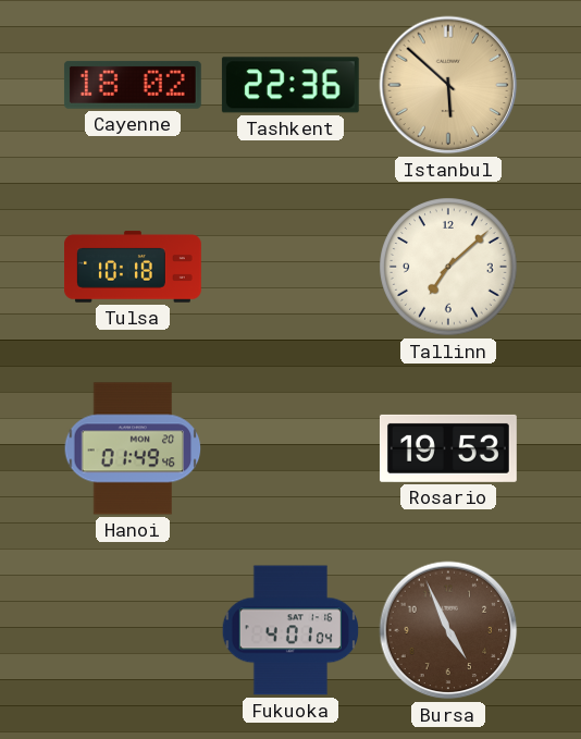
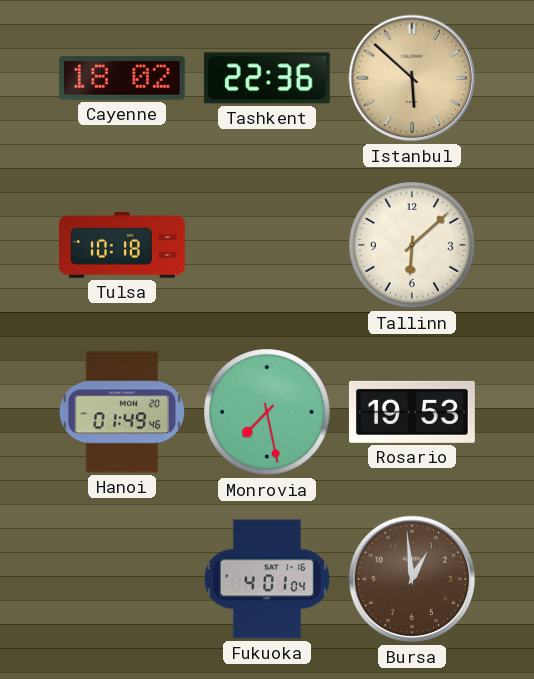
Tallinn: 7:08 -> 6:08 (412, 245)
Monrovia: none -> 7:28 (267, 412)
Bursa: 4:56 -> 12:59 (412, 579)
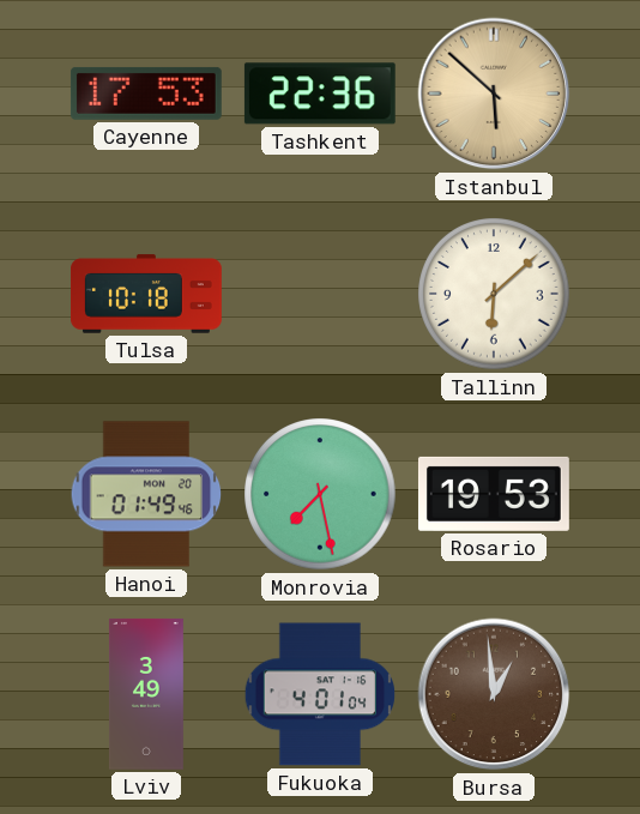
Cayenne: 18:02 -> 17:53 (146, 94)
Lviv: none -> 3:49 (146, 694)
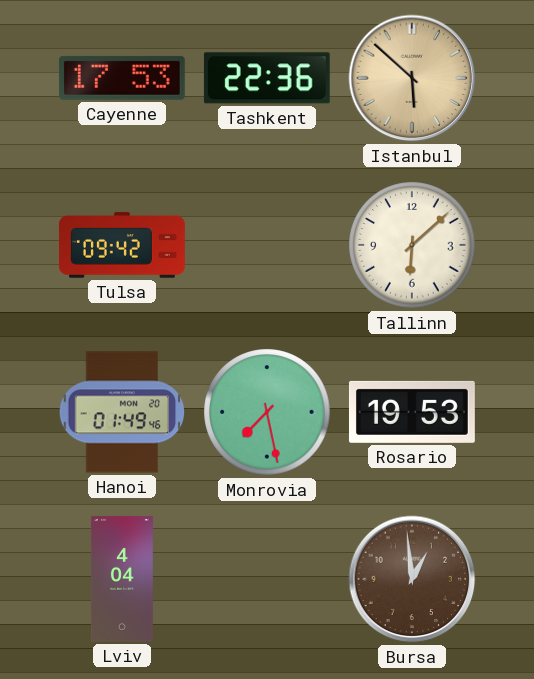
Tulsa: 10:18 -> 09:42 (123, 245)
Lviv: 3:49 -> 4:04 (122, 579)
Fukuoka: 4:01 -> none (320, 694)
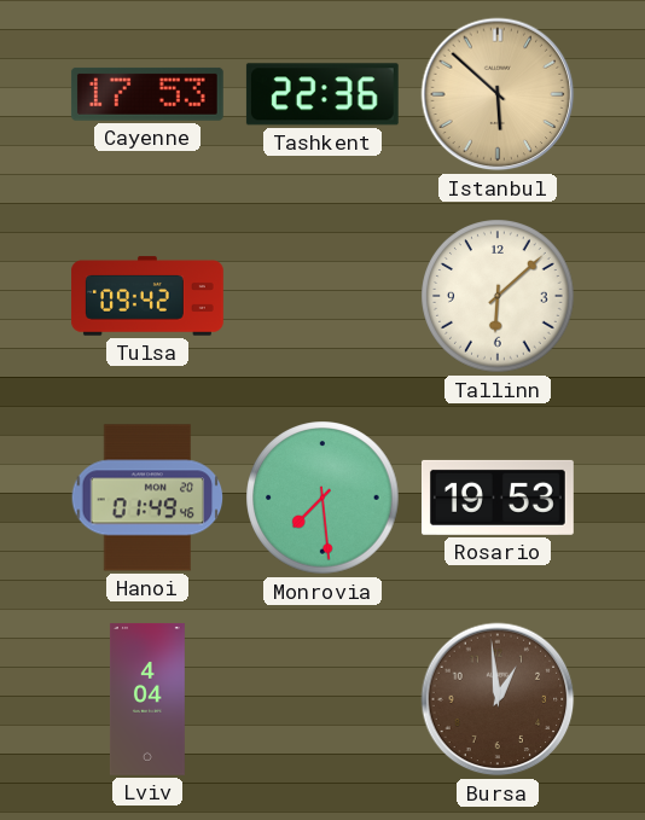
Monrovia: 7:28 -> 7:29 (322, 498)
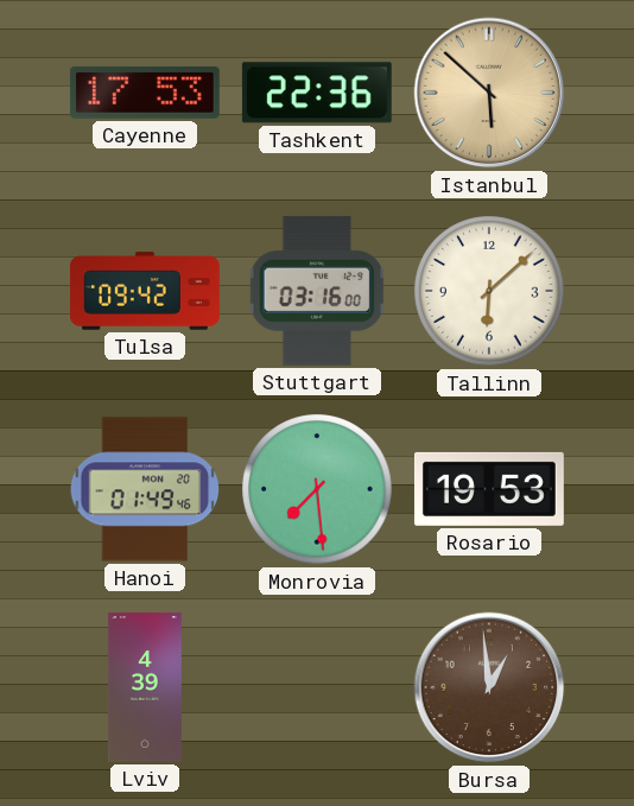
Stuttgart: none -> 03:16 (317, 291)
Lviv: 4:04 -> 4:39 (145, 687)
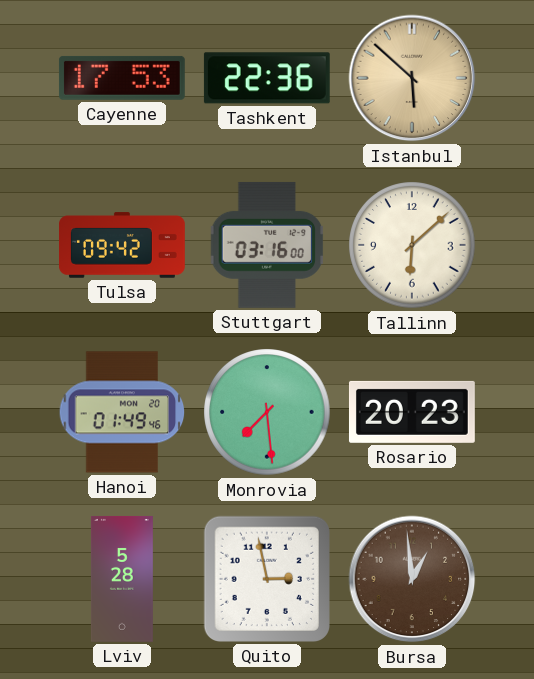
Rosario: 19:53 -> 20:23 (412, 412)
Lviv: 4:39 -> 5:28 (122, 579)
Quito: none -> 2:58 (267, 579)
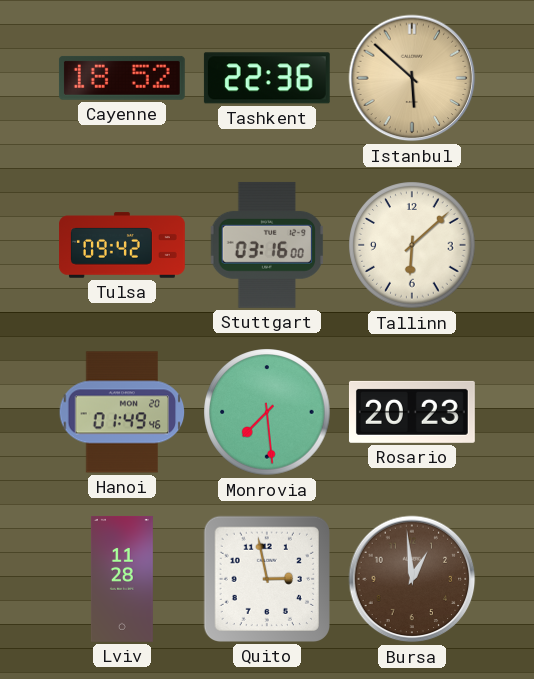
Cayenne: 17:53 -> 18:52 (122, 78)
Lviv: 5:28 -> 11:28 (122, 579)
